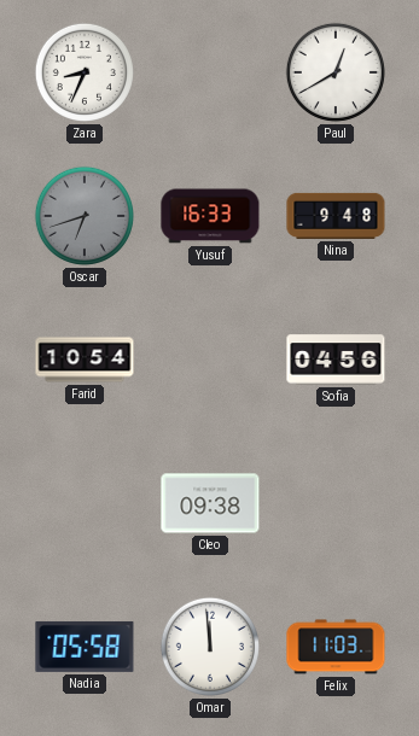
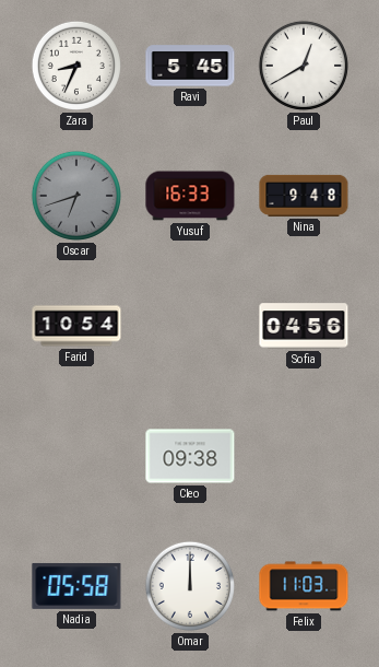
Ravi: none -> 5:45 (190, 66)
Omar: 11:59 -> 12:00 (190, 586)
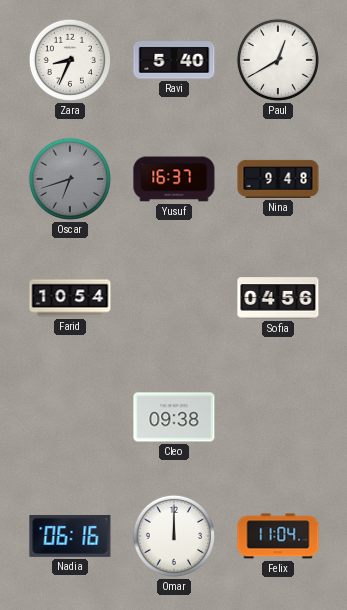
Ravi: 5:45 -> 5:40 (174, 60)
Yusuf: 16:33 -> 16:37 (174, 179)
Nadia: 05:58 -> 06:16 (70, 536)
Felix: 11:03 -> 11:04 (278, 536)
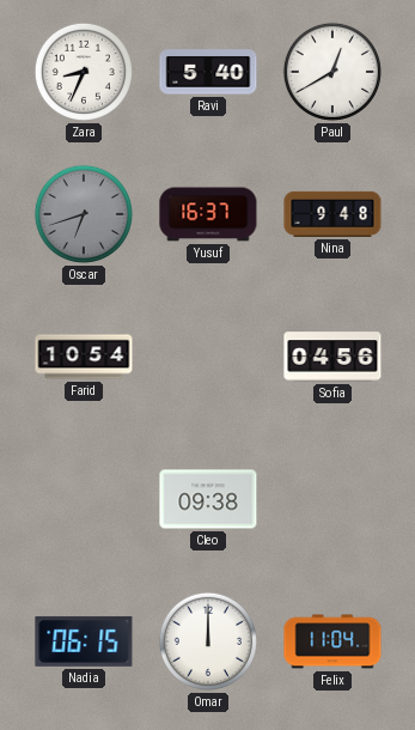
Nadia: 06:16 -> 06:15 (84, 641)
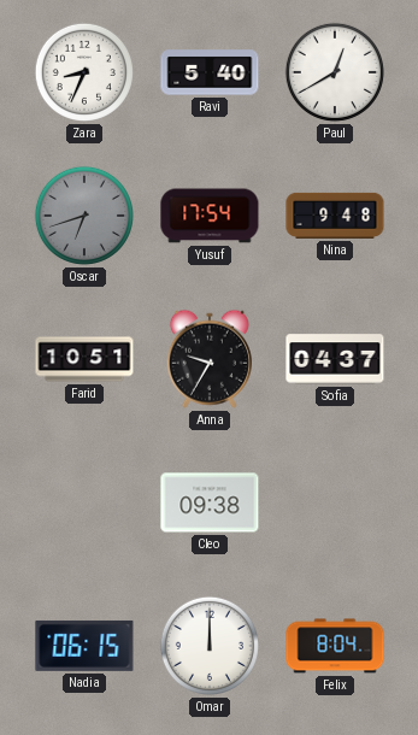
Yusuf: 16:37 -> 17:54 (210, 216)
Farid: 10:54 -> 10:51 (84, 359)
Anna: none -> 9:35 (210, 359)
Sofia: 04:56 -> 04:37 (335, 359)
Felix: 11:04 -> 8:04 (335, 646)
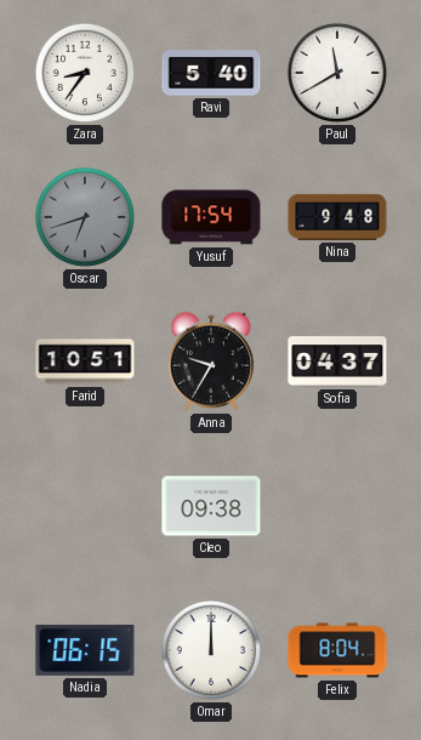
Zara: 8:34 -> 8:36 (85, 73)
Paul: 12:40 -> 11:40 (337, 73)
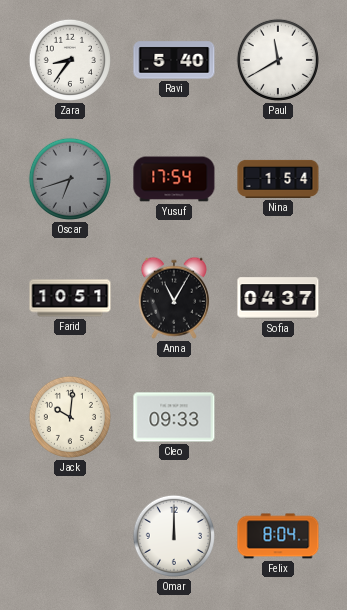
Nina: 9:48 -> 1:54 (278, 179)
Anna: 9:35 -> 11:05 (174, 298)
Jack: none -> 10:01 (70, 417)
Cleo: 09:38 -> 09:33 (174, 417)
Nadia: 06:15 -> none (85, 650)
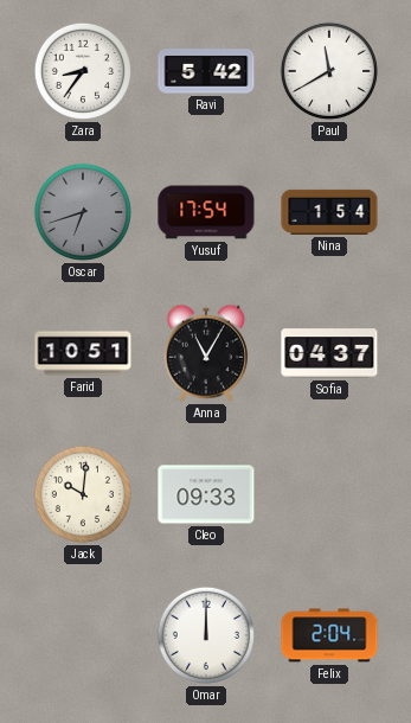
Ravi: 5:40 -> 5:42 (206, 71)
Felix: 8:04 -> 2:04 (329, 635)
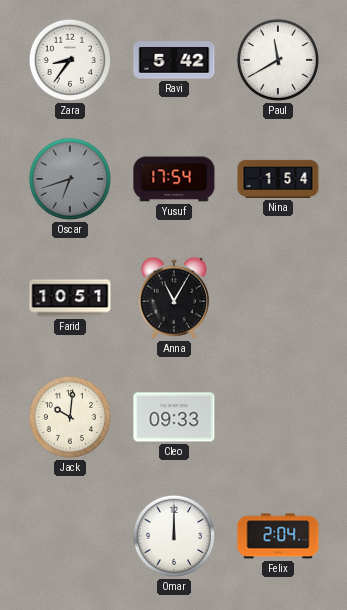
Sofia: 04:37 -> none (329, 353)
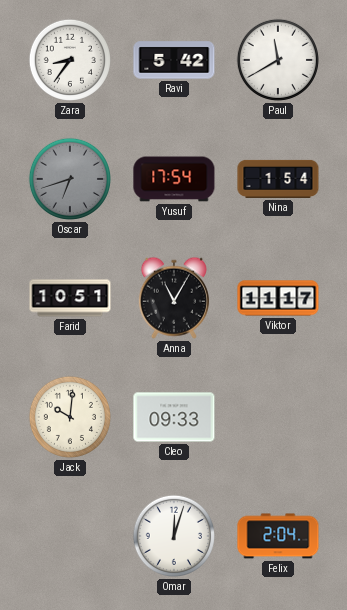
Viktor: none -> 11:17 (278, 298)
Omar: 12:00 -> 12:03 (174, 536)
